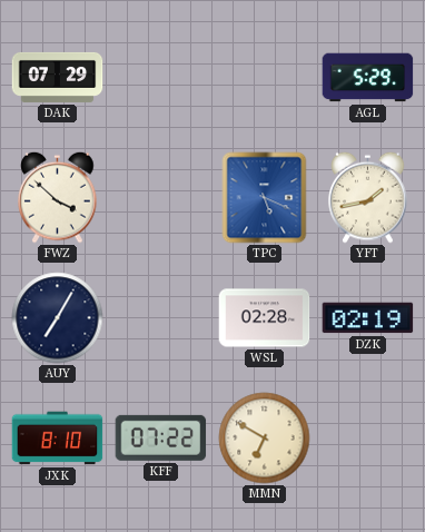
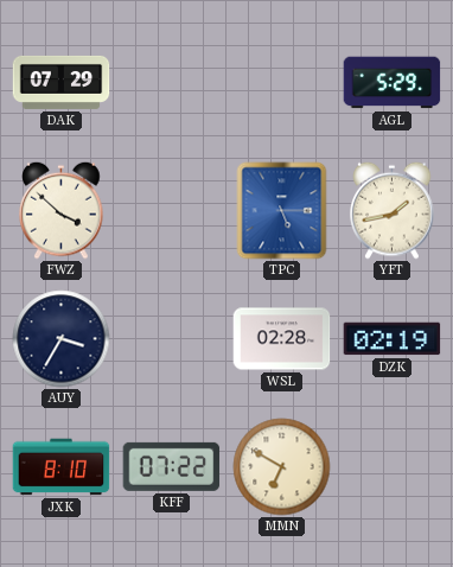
TPC: 5:19 -> 5:15 (282, 211)
AUY: 7:05 -> 3:35 (62, 339)
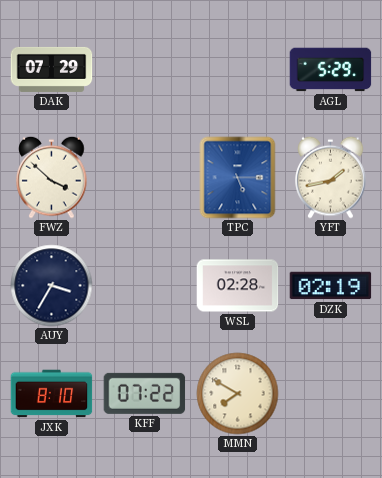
MMN: 6:50 -> 7:50 (238, 394)
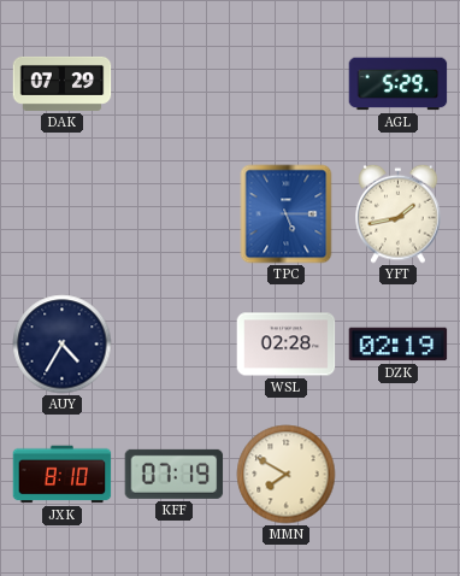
FWZ: 3:52 -> none (52, 177)
AUY: 3:35 -> 4:35 (63, 345)
KFF: 07:22 -> 07:19 (175, 474)
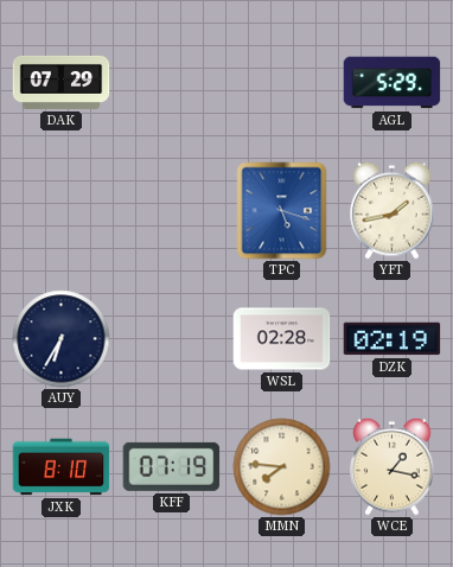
TPC: 5:15 -> 5:18 (282, 211)
AUY: 4:35 -> 6:35 (62, 339)
MMN: 7:50 -> 7:46 (282, 467)
WCE: none -> 1:17 (393, 466)
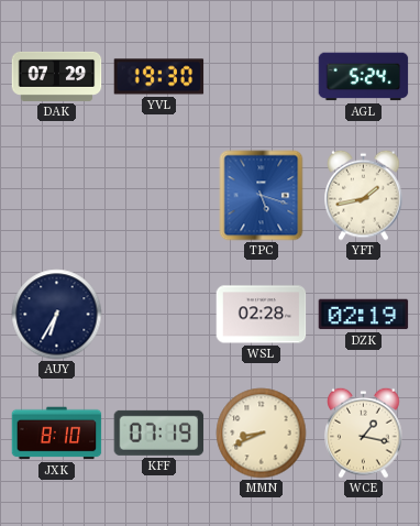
YVL: none -> 19:30 (159, 77)
AGL: 5:29 -> 5:24 (364, 77)
MMN: 7:46 -> 8:41 (262, 434)
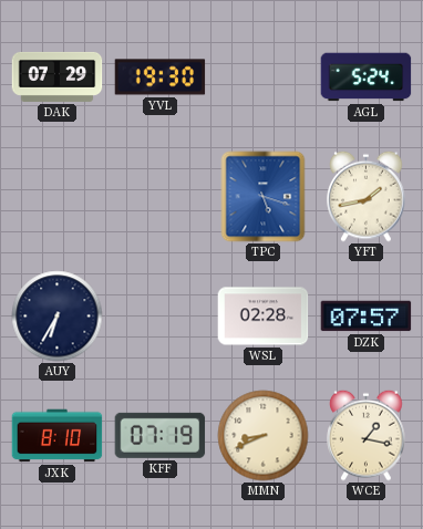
DZK: 02:19 -> 07:57 (367, 317)
